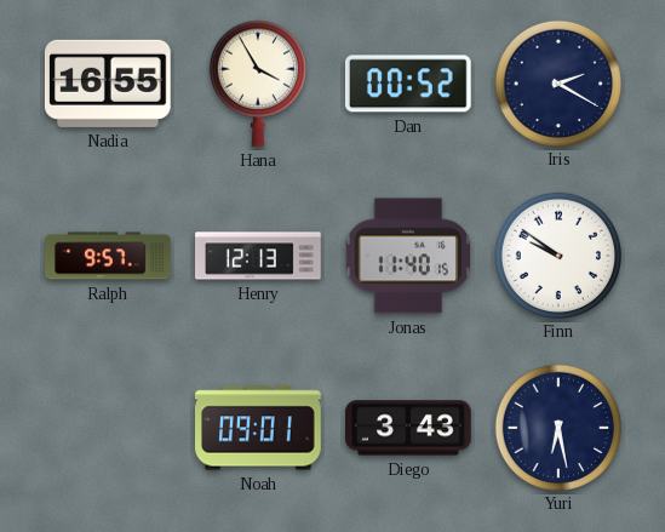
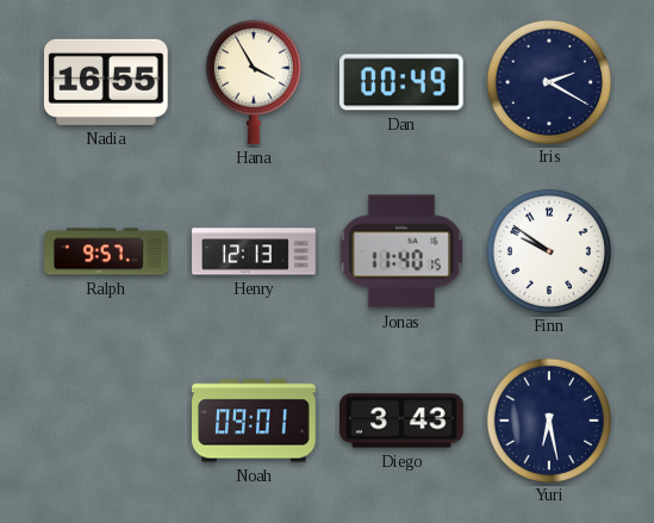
Dan: 00:52 -> 00:49 (401, 82)
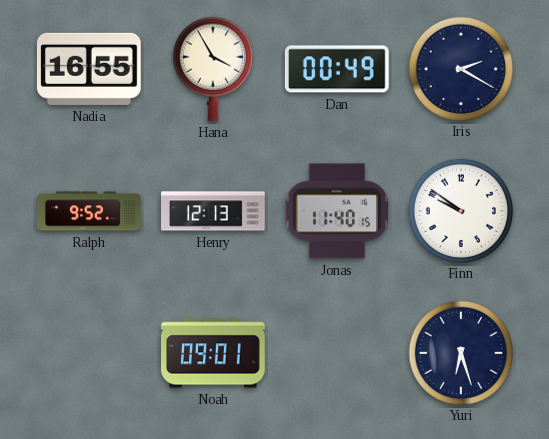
Ralph: 9:57 -> 9:52 (89, 211)
Diego: 3:43 -> none (401, 421)
Yuri: 6:28 -> 6:27 (460, 352)
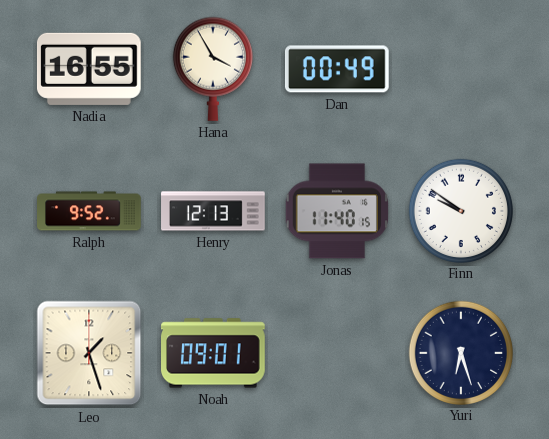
Iris: 2:20 -> none (460, 68)
Leo: none -> 1:27 (89, 353)
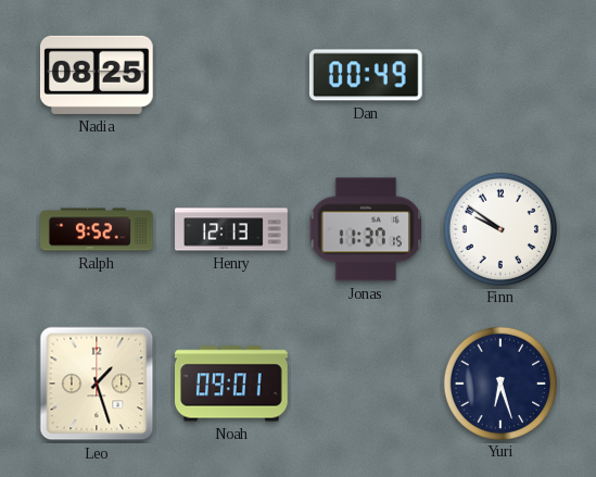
Nadia: 16:55 -> 08:25 (97, 75)
Hana: 3:55 -> none (213, 69)
Jonas: 11:40 -> 11:37 (365, 229)
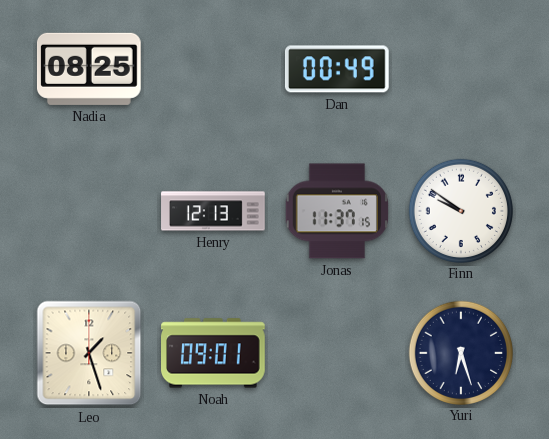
Ralph: 9:52 -> none (97, 229)
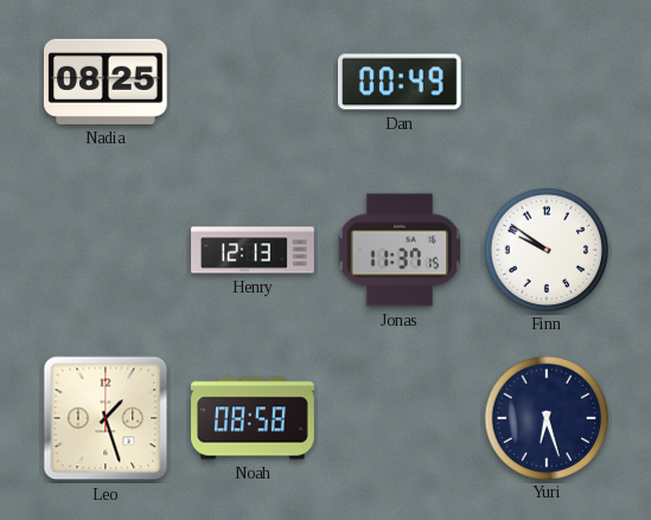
Noah: 09:01 -> 08:58 (254, 418)
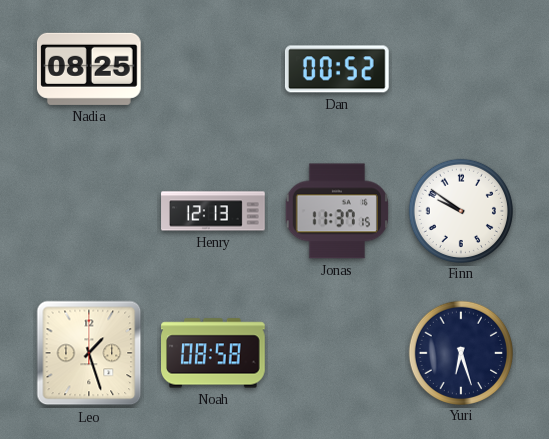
Dan: 00:49 -> 00:52 (337, 69)
